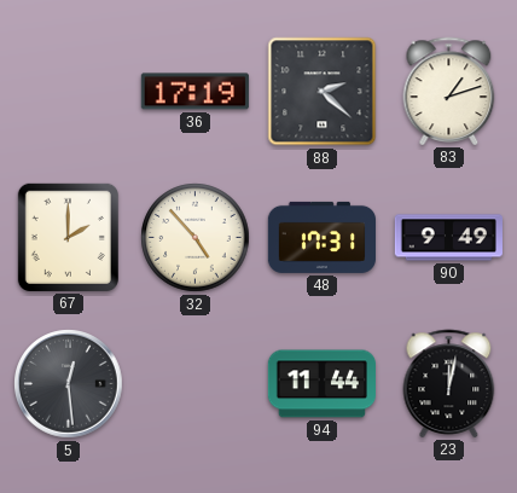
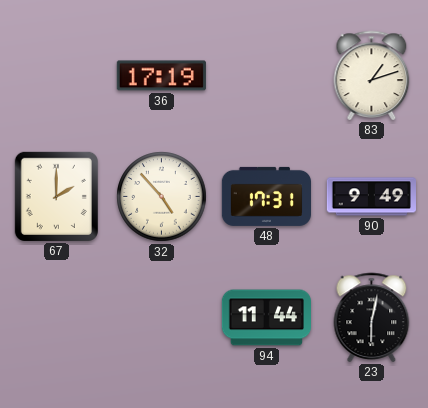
88: 2:22 -> none (323, 92)
5: 12:29 -> none (69, 384)
23: 12:02 -> 6:02 (372, 317)
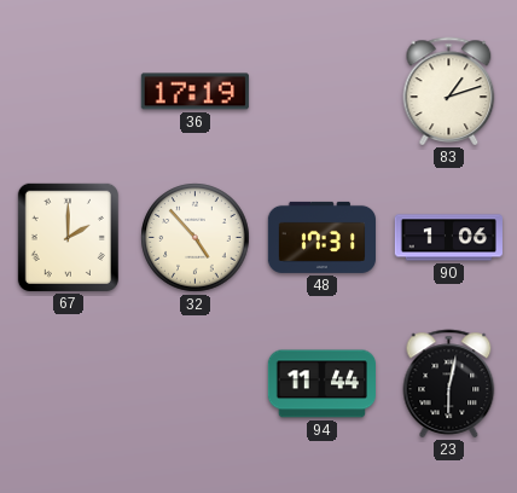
90: 9:49 -> 1:06 (448, 238)
